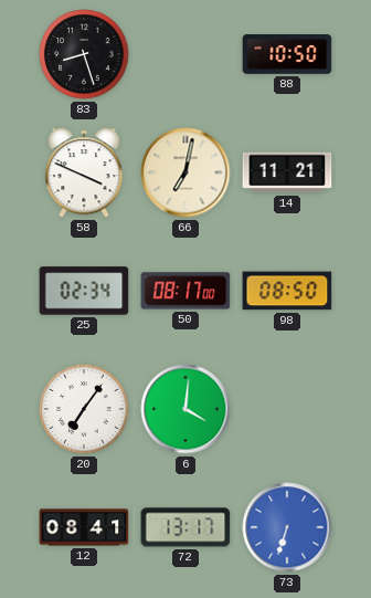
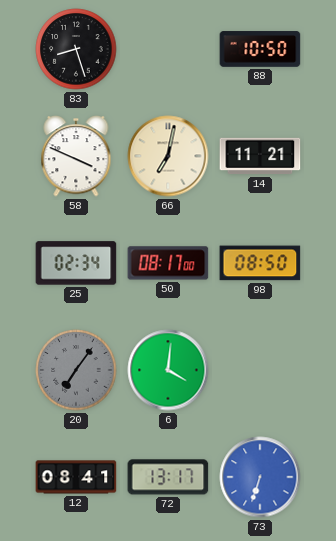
20 dial: white -> grey (76, 370)
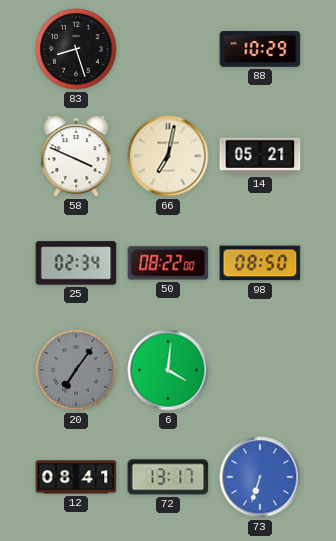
88: 10:50 -> 10:29 (260, 49)
14: 11:21 -> 05:21 (260, 156)
50: 08:17 -> 08:22 (168, 263)
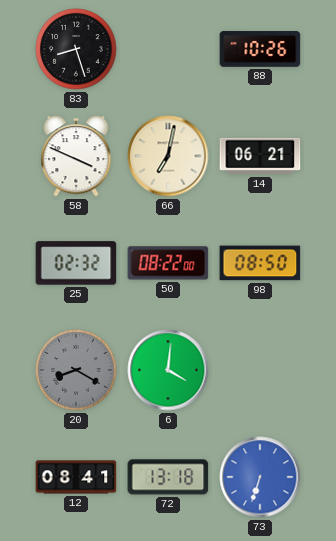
88: 10:29 -> 10:26 (260, 49)
14: 05:21 -> 06:21 (260, 156)
25: 02:34 -> 02:32 (76, 263)
20: 7:06 -> 8:20 (76, 370)
72: 13:17 -> 13:18 (168, 477)
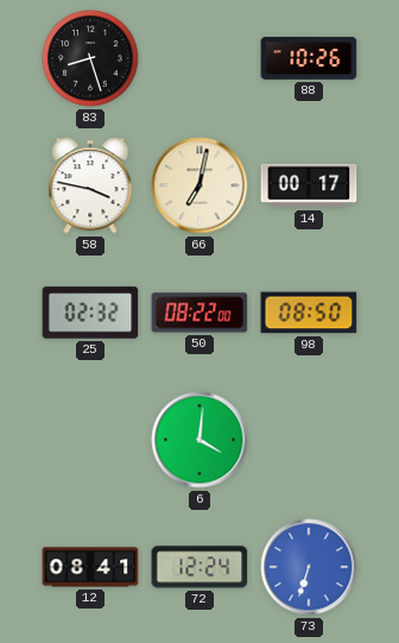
58: 3:49 -> 3:47 (90, 185)
14: 06:21 -> 00:17 (309, 185)
20: 8:20 -> none (76, 370)
72: 13:18 -> 12:24 (199, 567)
